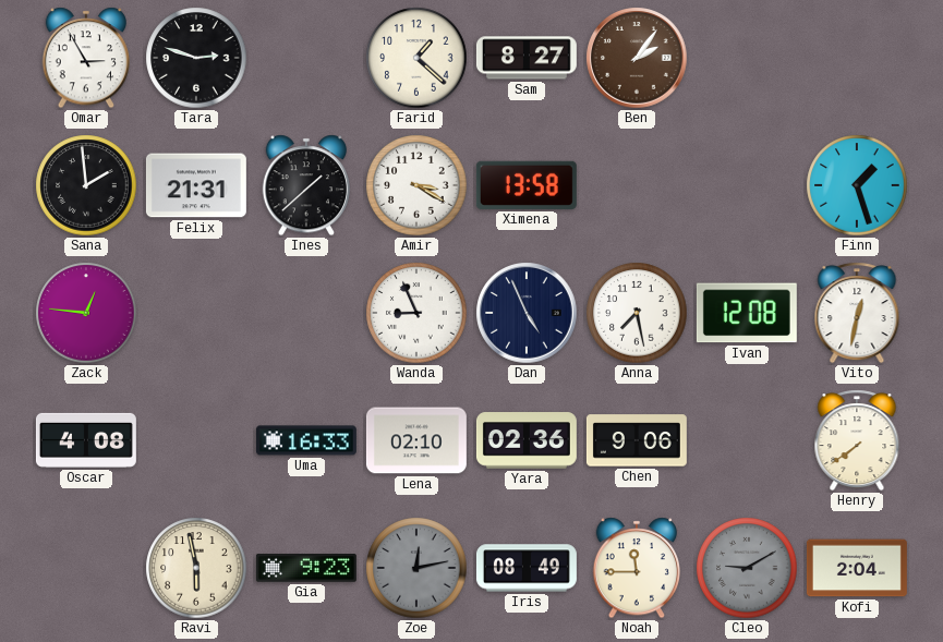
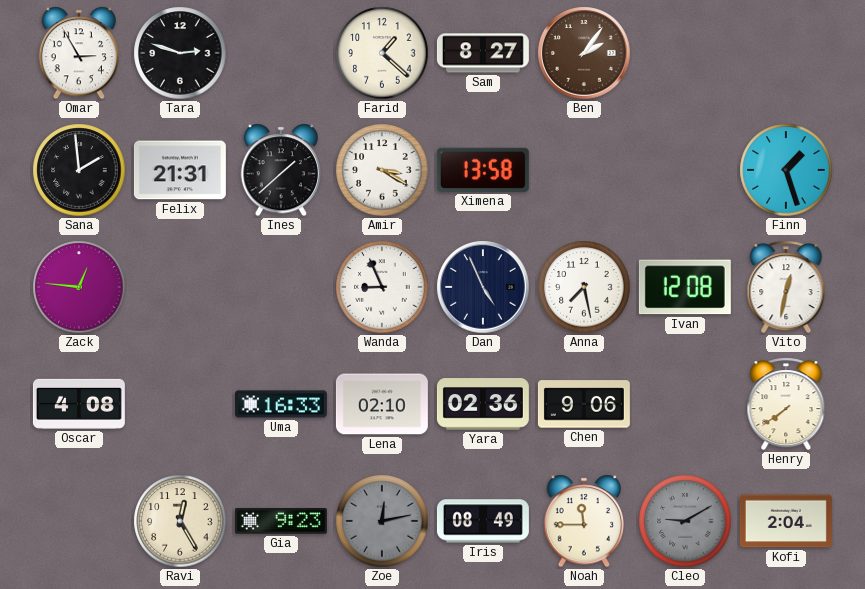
Ravi: 5:58 -> 12:25 (180, 521)
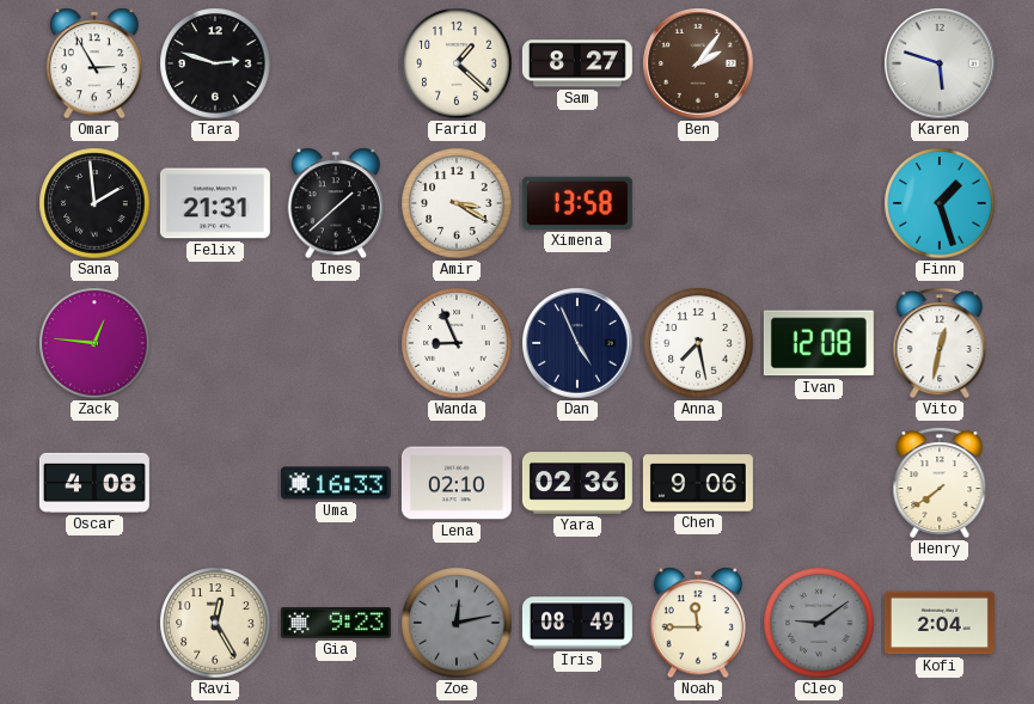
Karen: none -> 5:48 (940, 63)
Cleo: 9:10 -> 9:09 (819, 623)
